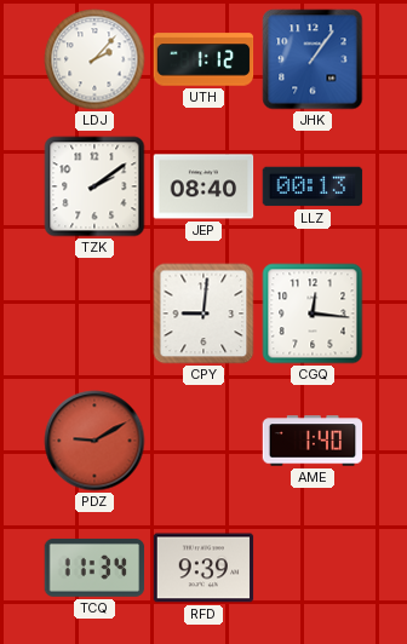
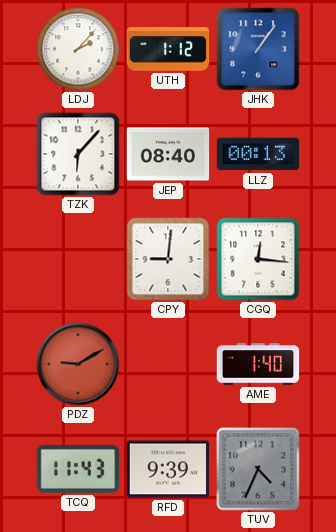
TZK: 2:09 -> 6:07 (78, 154)
TCQ: 11:34 -> 11:43 (78, 469)
TUV: none -> 4:34 (258, 469)
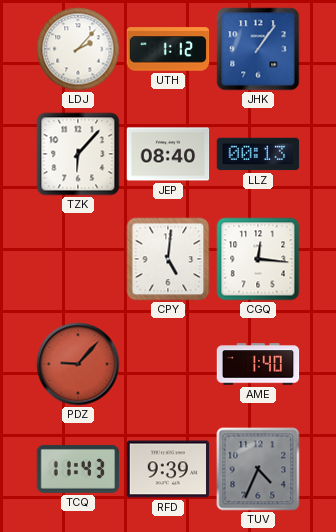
CPY: 9:01 -> 5:01 (168, 259)
PDZ: 9:10 -> 9:07 (78, 364)
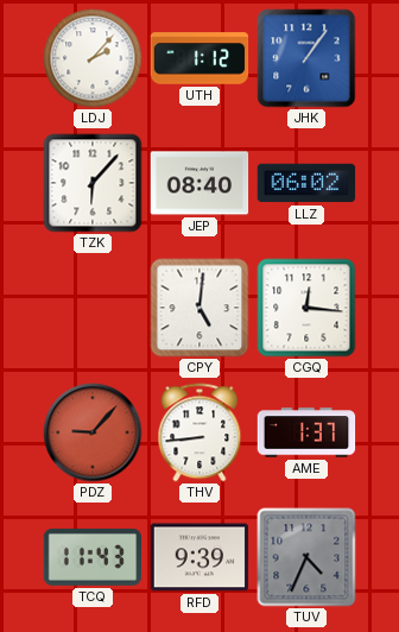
LLZ: 00:13 -> 06:02 (306, 183)
THV: none -> 8:44 (199, 432)
AME: 1:40 -> 1:37 (306, 432)
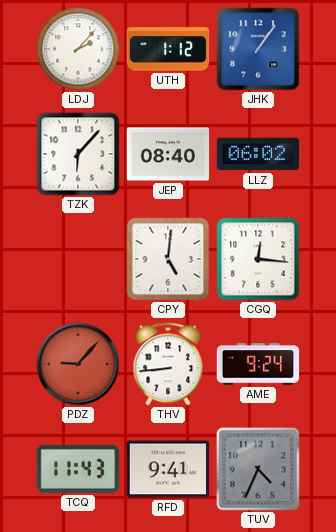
AME: 1:37 -> 9:24 (258, 364)
RFD: 9:39 -> 9:41 (168, 469)
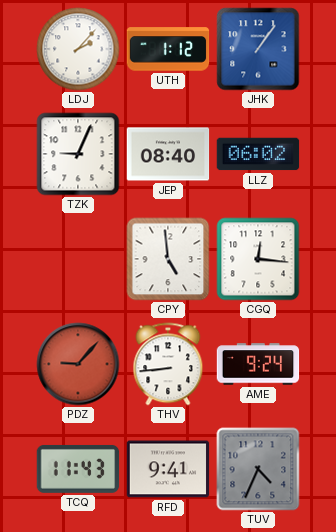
TZK: 6:07 -> 9:04 (78, 154)
CPY: 5:01 -> 4:59 (168, 259)
